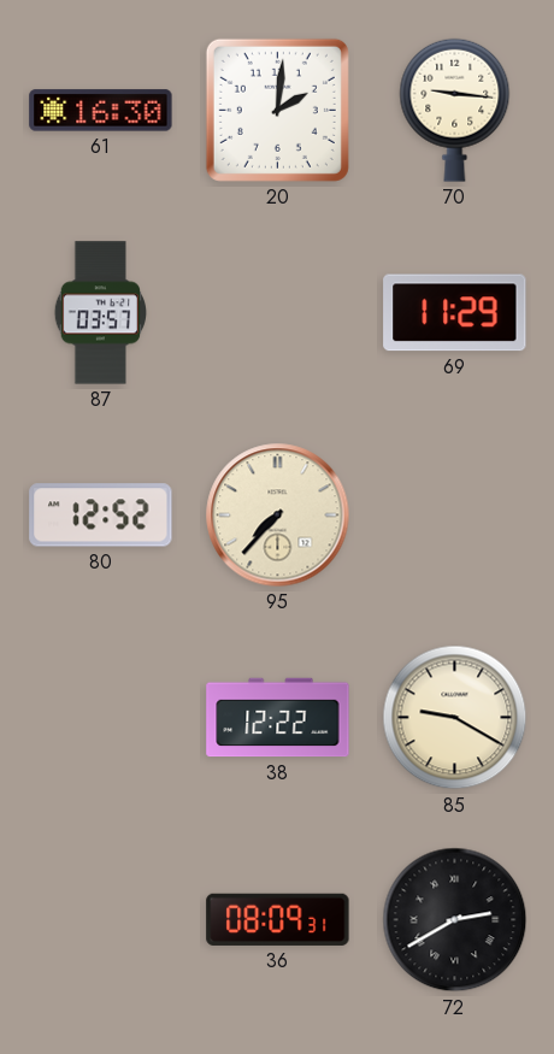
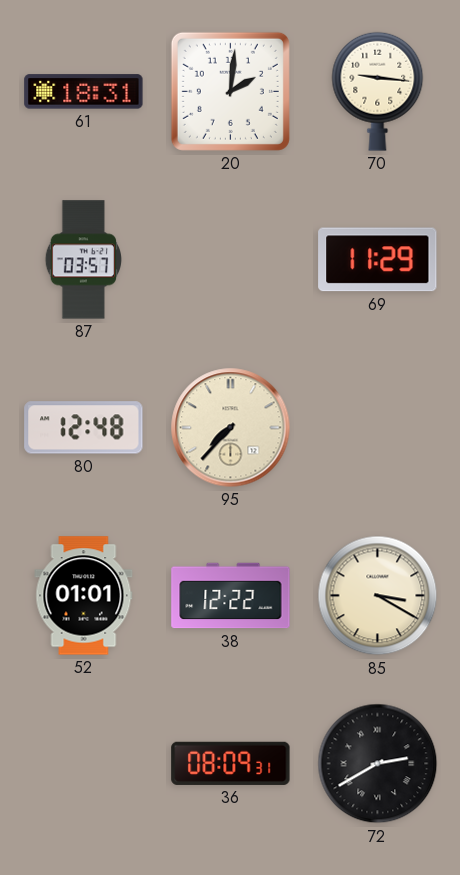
61: 16:30 -> 18:31 (84, 92)
80: 12:52 -> 12:48 (84, 428)
52: none -> 01:01 (84, 596)
85: 9:20 -> 3:20 (378, 596)
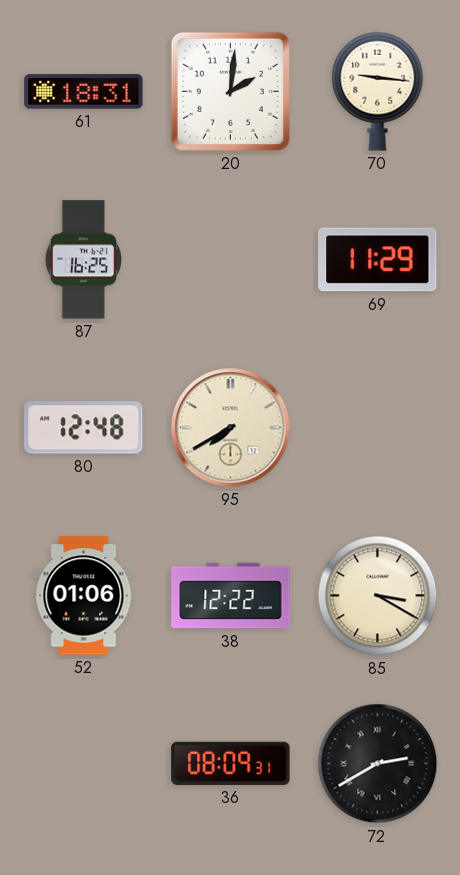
87: 03:57 -> 16:25 (83, 260)
95: 7:37 -> 7:40 (231, 428)
52: 01:01 -> 01:06 (84, 596)
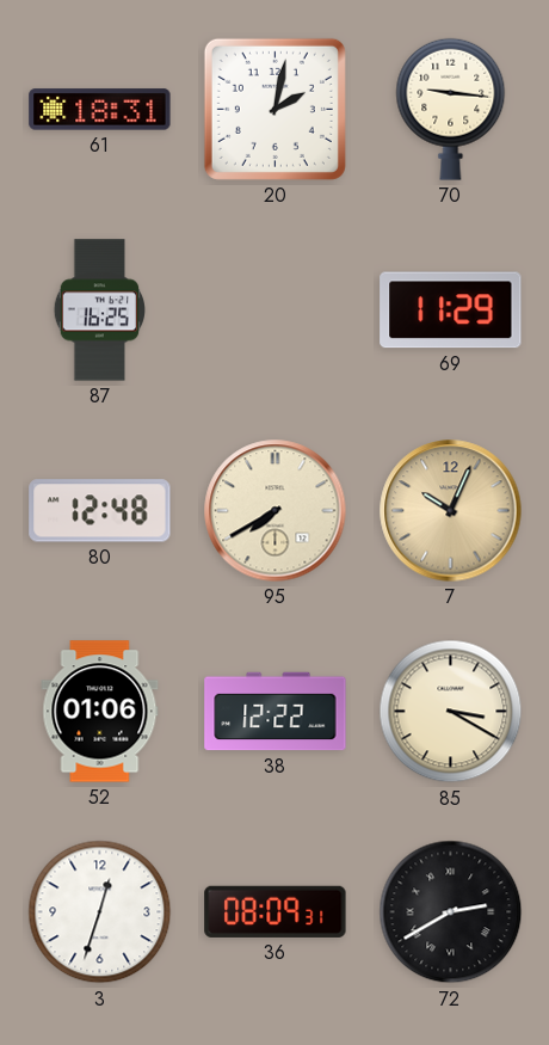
20: 2:01 -> 2:02 (274, 109)
7: none -> 10:04 (451, 511)
3: none -> 12:33 (100, 912)
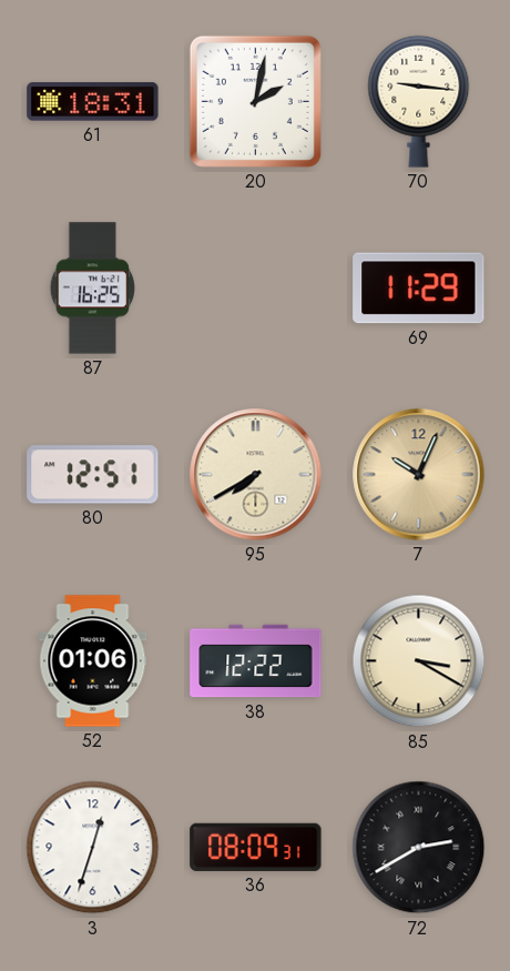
80: 12:48 -> 12:51 (93, 475)
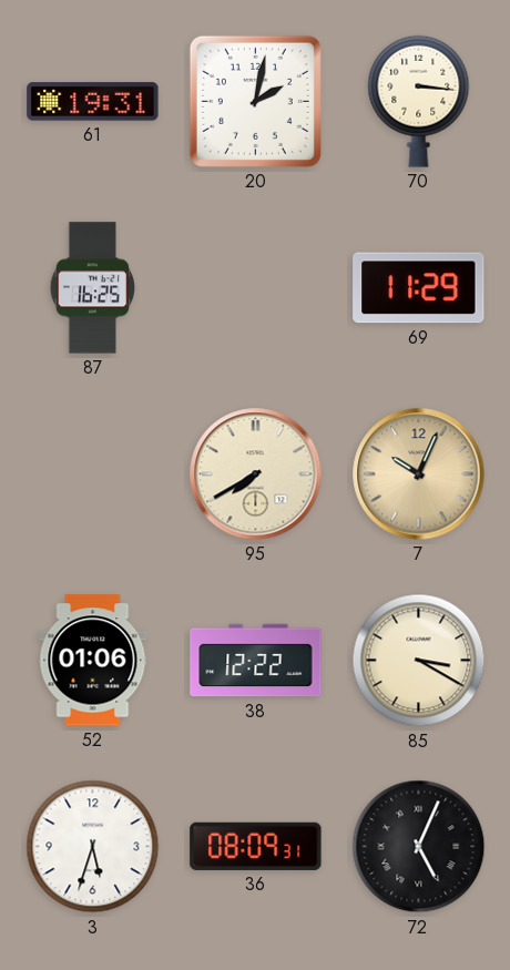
61: 18:31 -> 19:31 (93, 102)
70: 9:16 -> 3:16 (419, 101)
80: 12:51 -> none (93, 475)
3: 12:33 -> 5:33 (93, 847)
72: 2:40 -> 5:04 (419, 847)
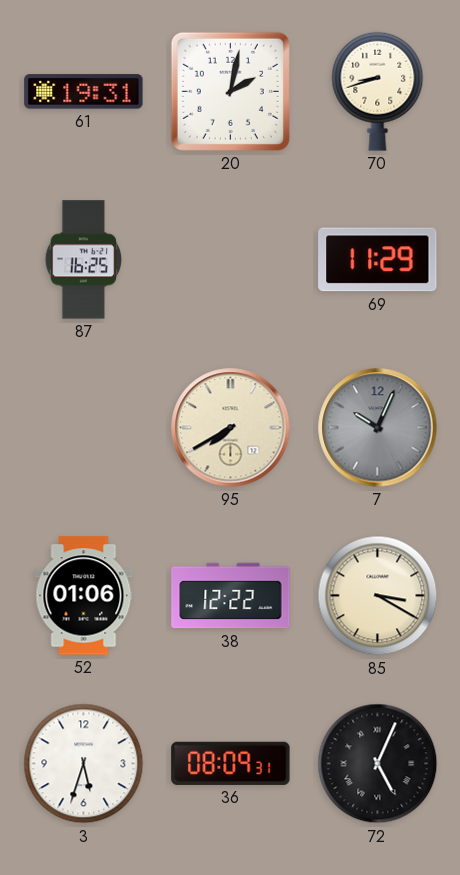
70: 3:16 -> 8:42 (378, 91)
7 dial: champagne -> grey (378, 428)
